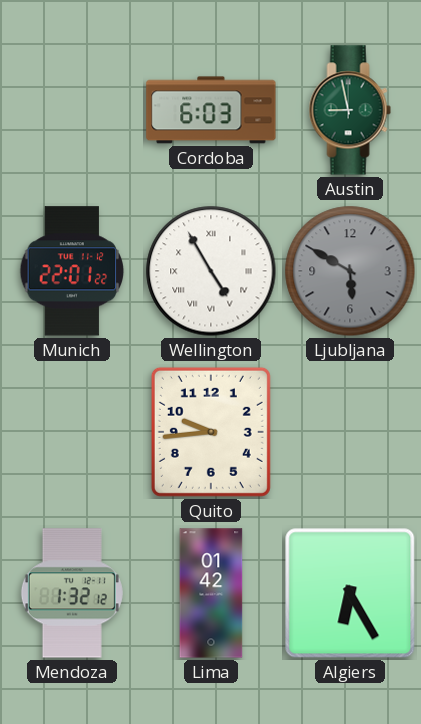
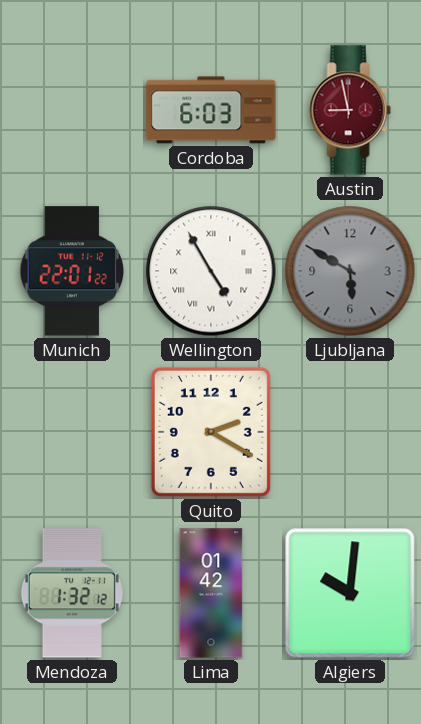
Austin dial: green -> burgundy (350, 110)
Quito: 9:44 -> 2:20 (211, 432)
Algiers: 6:25 -> 10:01 (350, 593)
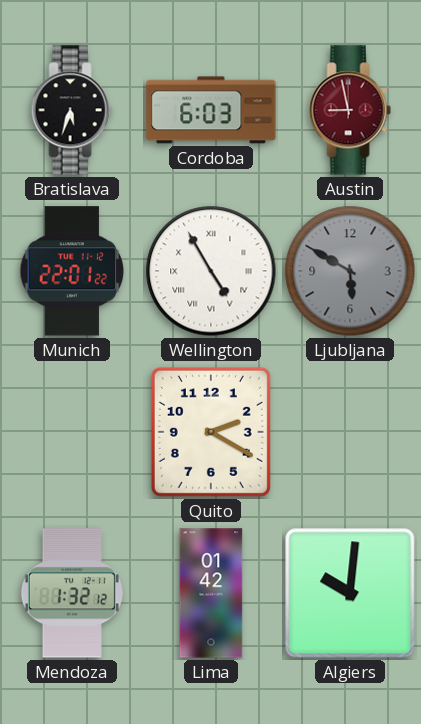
Bratislava: none -> 5:33 (72, 110)
